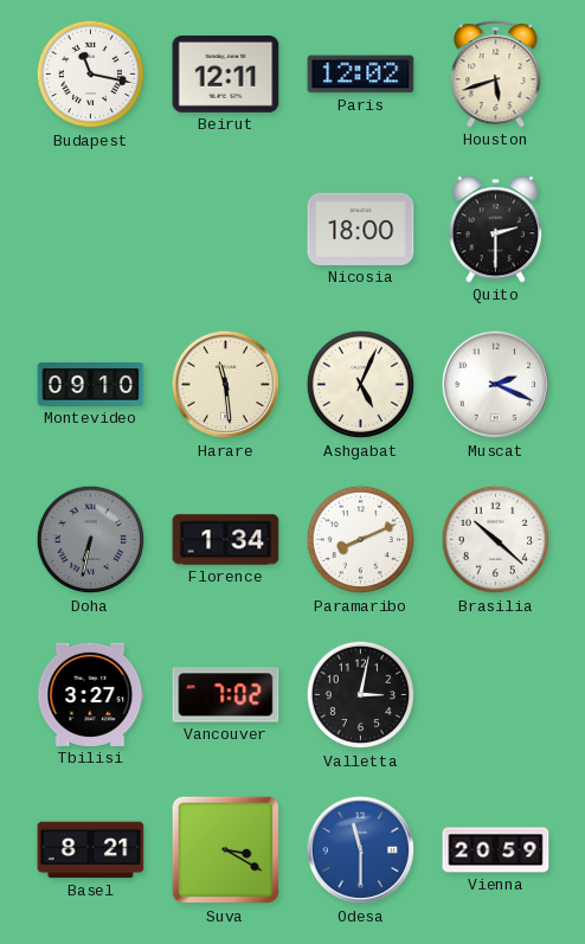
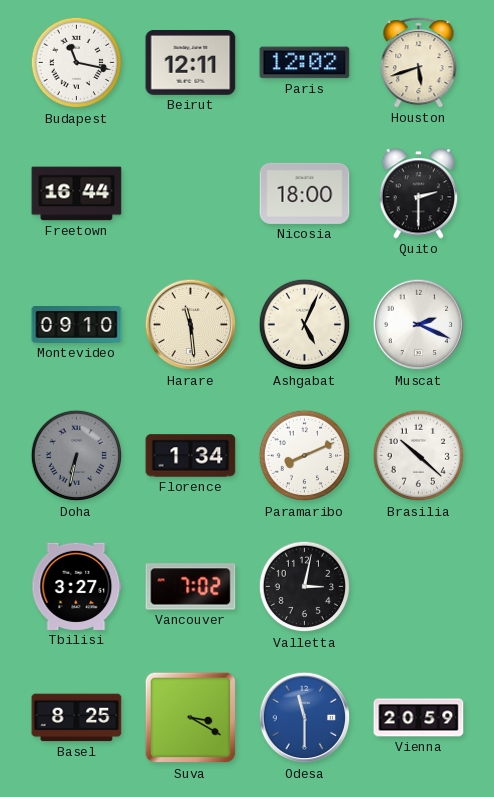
Freetown: none -> 16:44 (77, 194)
Basel: 8:21 -> 8:25 (77, 718)
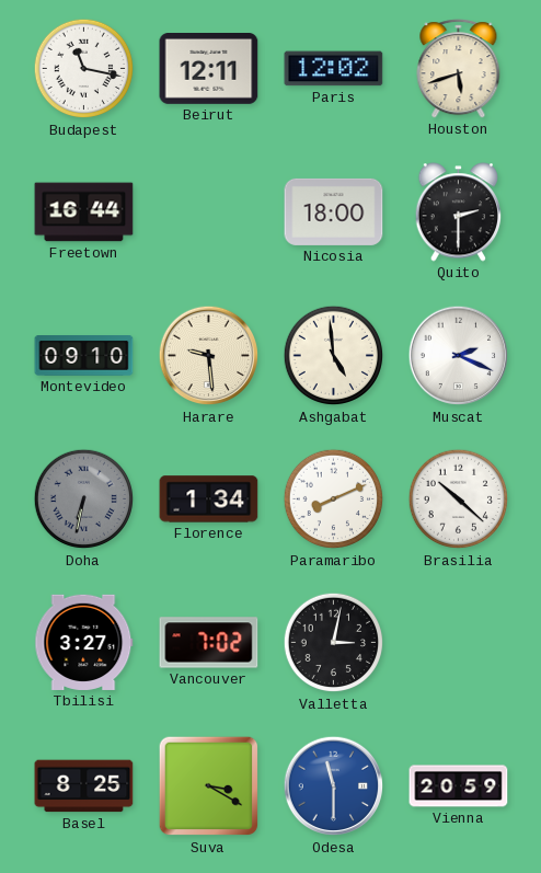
Harare: 11:29 -> 9:29 (209, 356)
Ashgabat: 5:04 -> 4:59 (334, 356)
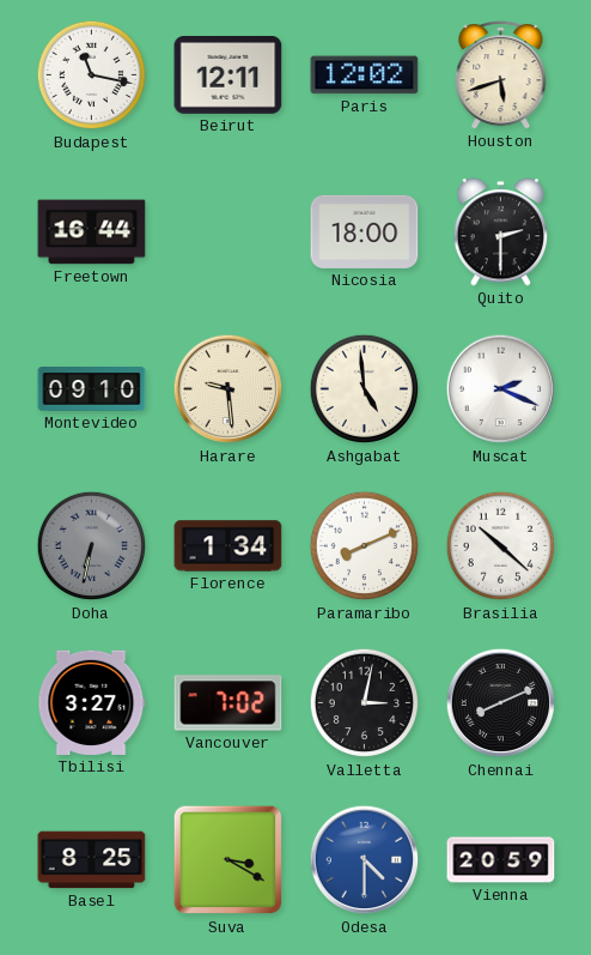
Chennai: none -> 8:11 (501, 703)
Odesa: 11:30 -> 4:30 (365, 860)
